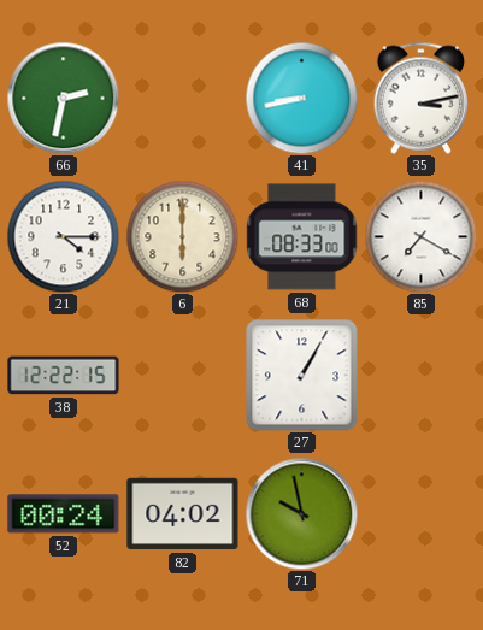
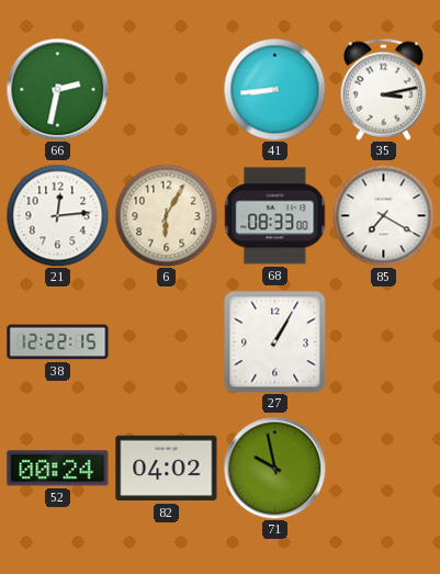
41: 8:43 -> 8:44 (274, 89)
21: 4:15 -> 12:14 (57, 215)
6: 6:00 -> 6:05 (166, 215)
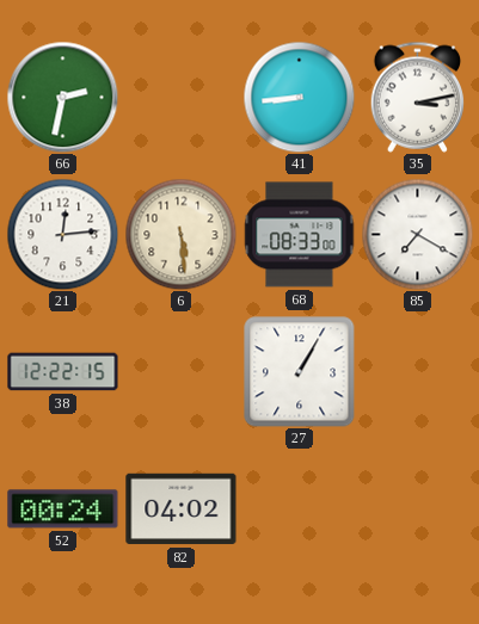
6: 6:05 -> 5:29 (180, 234)
71: 9:58 -> none (274, 468)
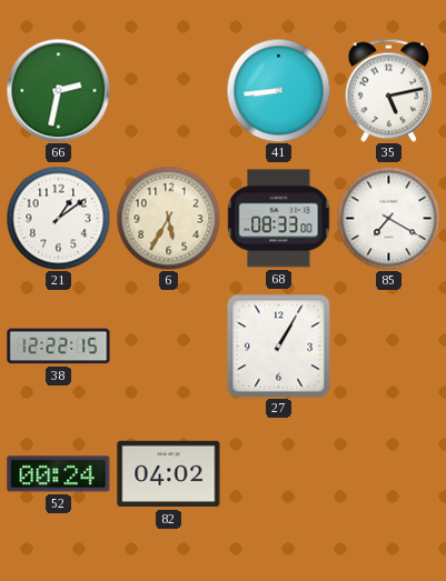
35: 3:13 -> 5:13 (389, 90)
21: 12:14 -> 1:09 (58, 218)
6: 5:29 -> 5:35 (168, 218)
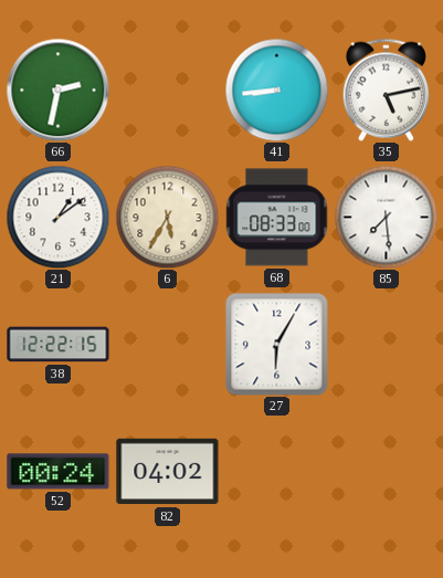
85: 7:20 -> 7:29 (386, 217)
27: 1:05 -> 6:05 (277, 345)
